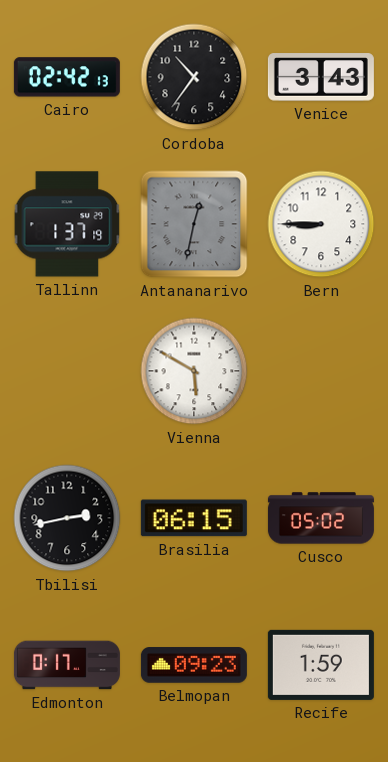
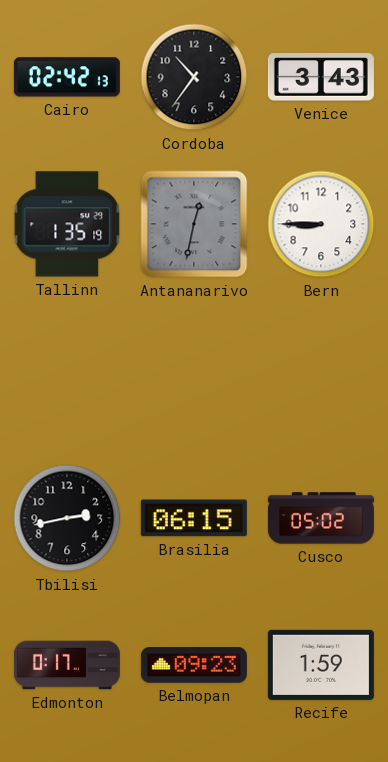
Tallinn: 1:37 -> 1:35 (67, 224)
Vienna: 5:50 -> none (194, 371)
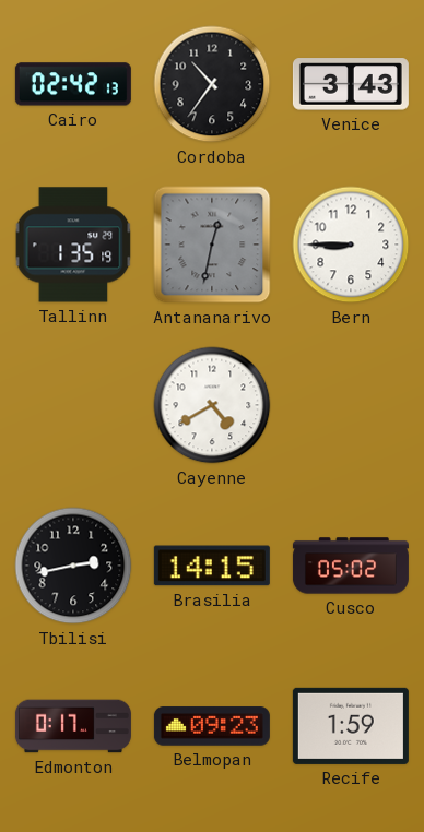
Cayenne: none -> 4:40 (212, 405)
Brasilia: 06:15 -> 14:15 (212, 566)
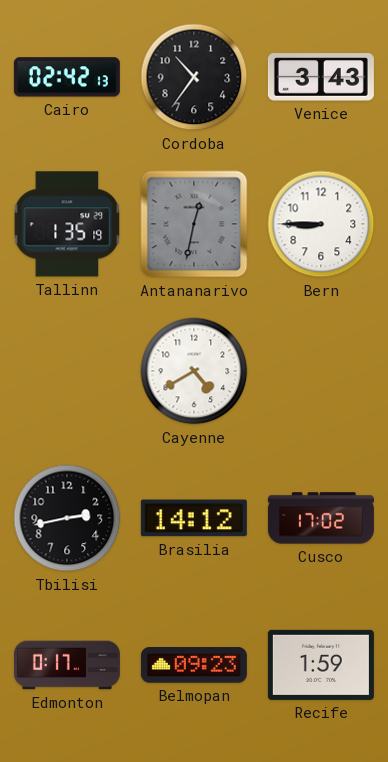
Brasilia: 14:15 -> 14:12 (194, 518)
Cusco: 05:02 -> 17:02 (321, 518)
